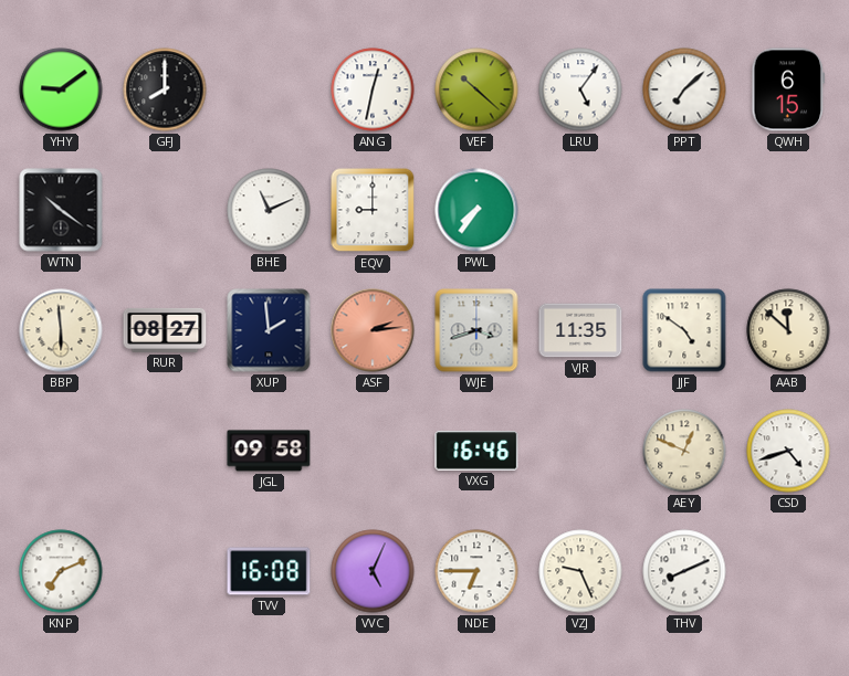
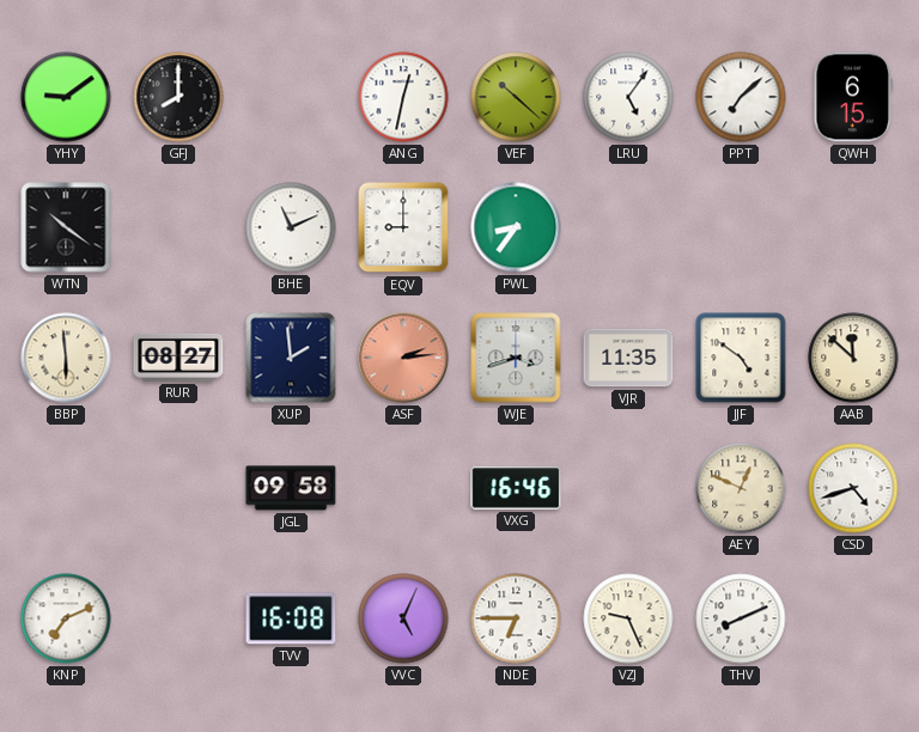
PWL: 7:36 -> 8:36 (516, 227)
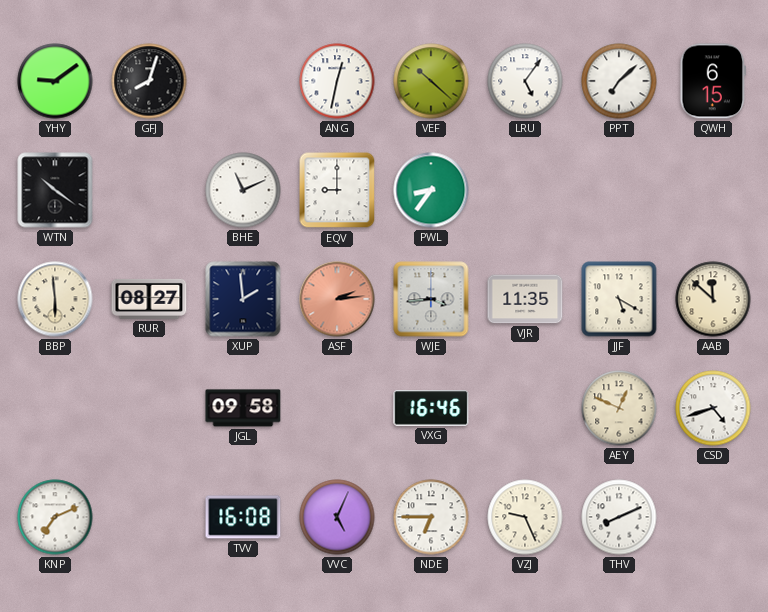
GFJ: 8:00 -> 8:03 (149, 81)
WJE: 3:42 -> 3:44 (431, 299)
JJF: 4:51 -> 5:20 (619, 299)
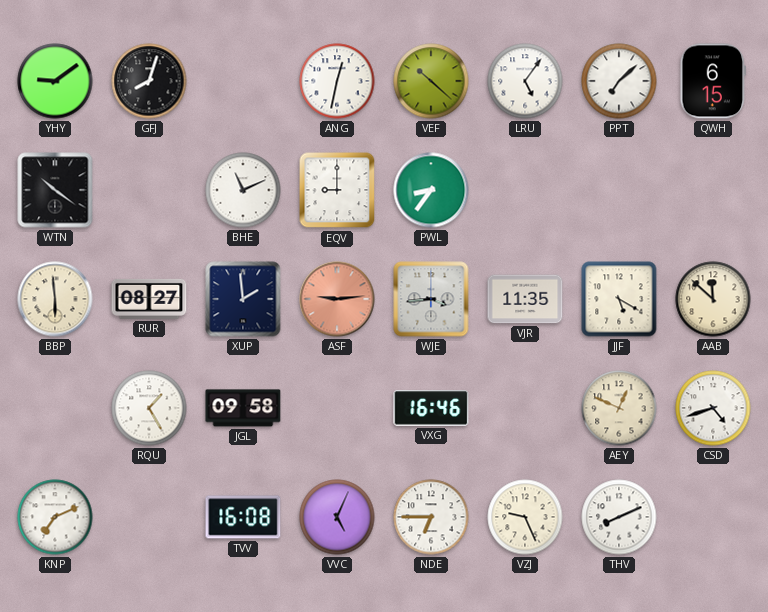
ASF: 2:14 -> 9:14 (337, 299)
RQU: none -> 1:25 (149, 408)
